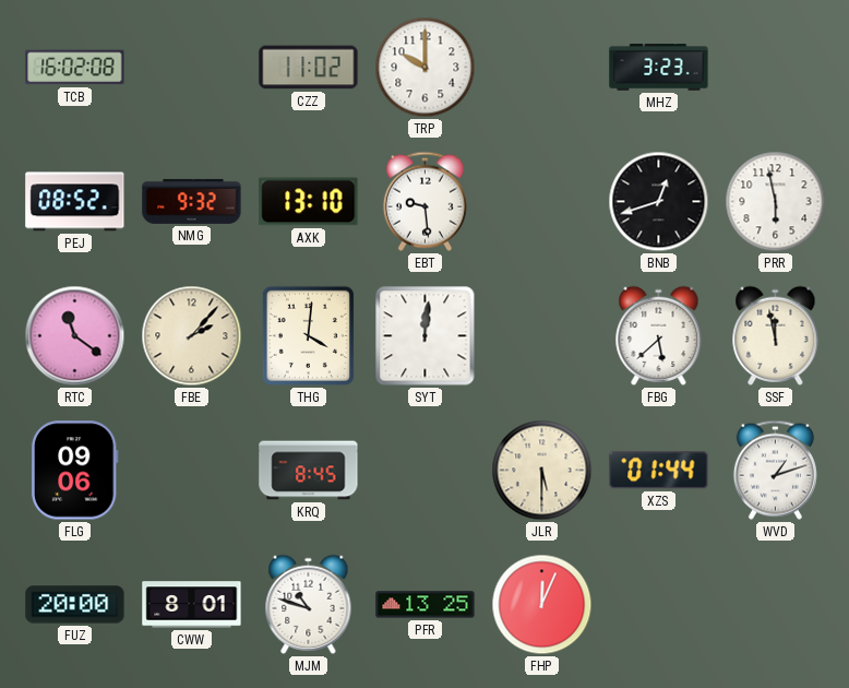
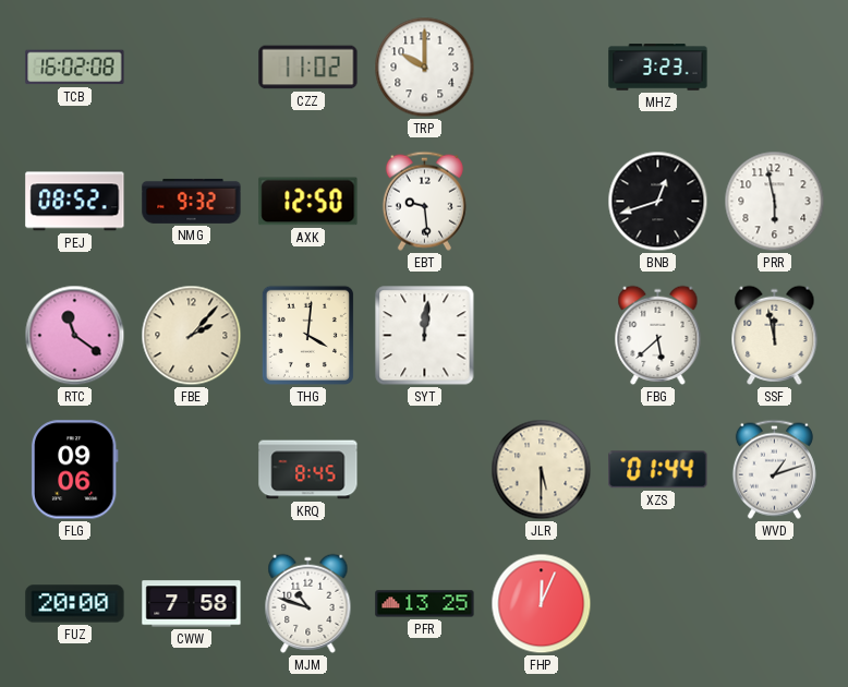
AXK: 13:10 -> 12:50 (308, 202)
CWW: 8:01 -> 7:58 (192, 604)
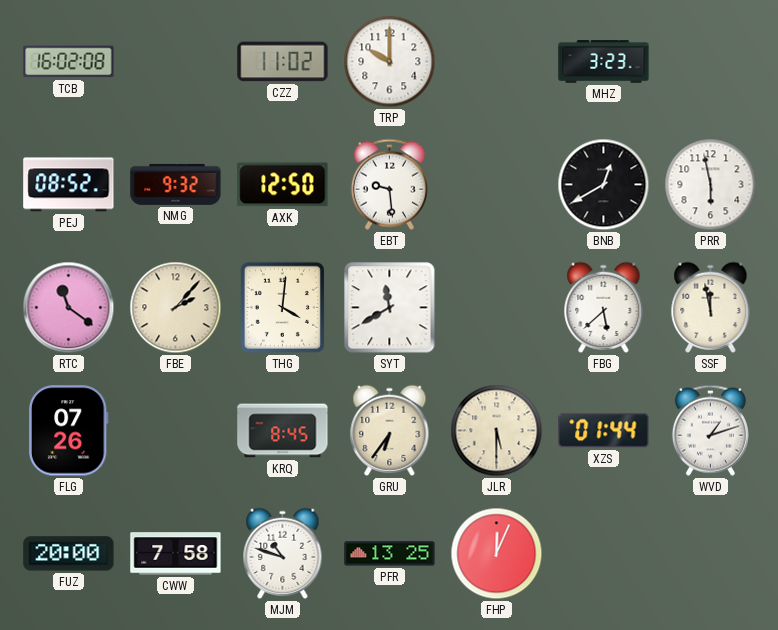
BNB: 12:42 -> 12:40 (604, 185)
SYT: 12:01 -> 11:40 (390, 308)
FLG: 09:06 -> 07:26 (68, 431)
GRU: none -> 6:36 (390, 430)
